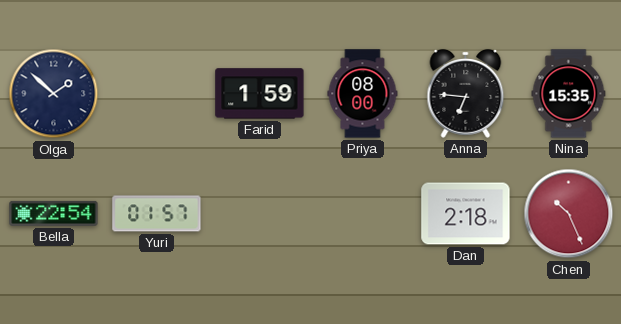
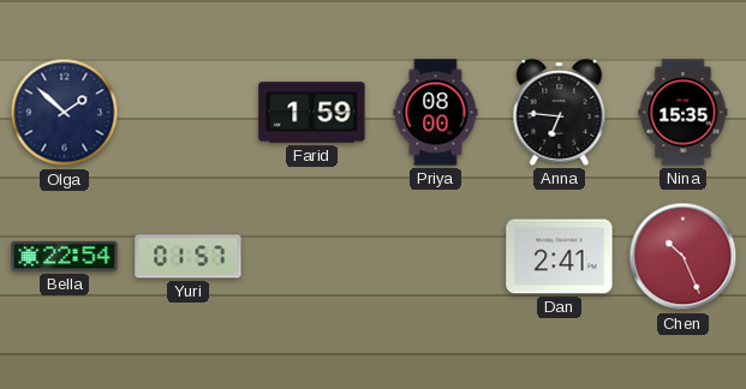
Dan: 2:18 -> 2:41 (560, 257)
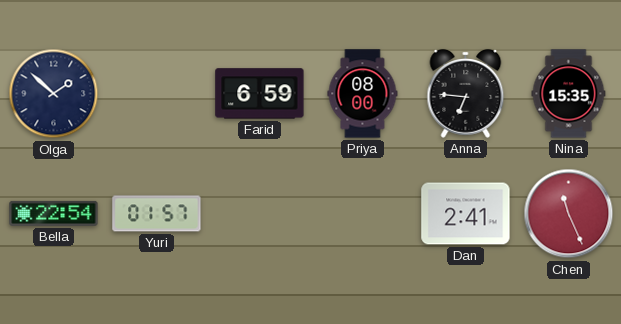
Farid: 1:59 -> 6:59 (260, 94)
Chen: 10:26 -> 11:26 (569, 214)
